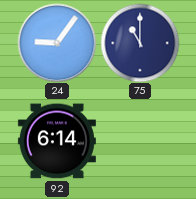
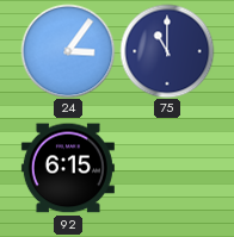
24: 9:06 -> 3:06 (68, 51)
92: 6:14 -> 6:15 (68, 168)
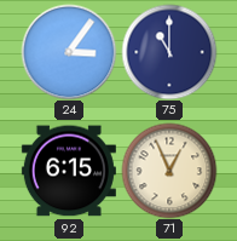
71: none -> 12:56 (169, 171)
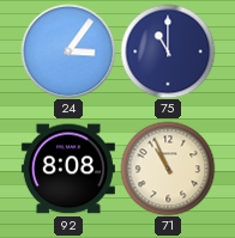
92: 6:15 -> 8:08 (68, 169)
71: 12:56 -> 10:56 (168, 169)
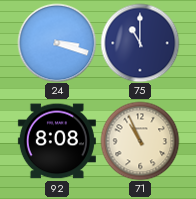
24: 3:06 -> 3:18 (57, 43)
